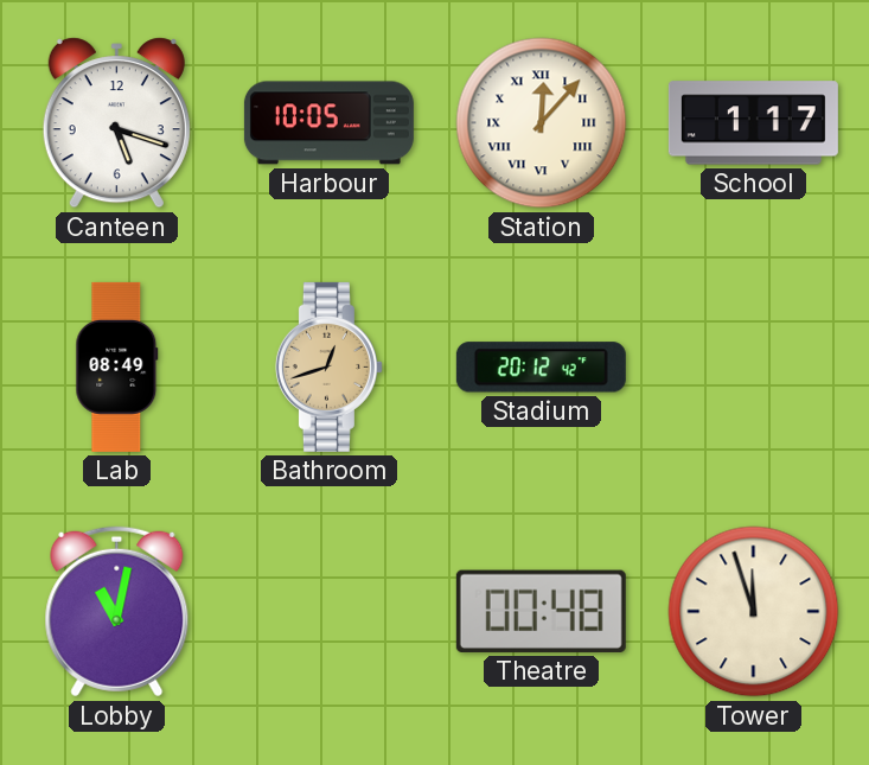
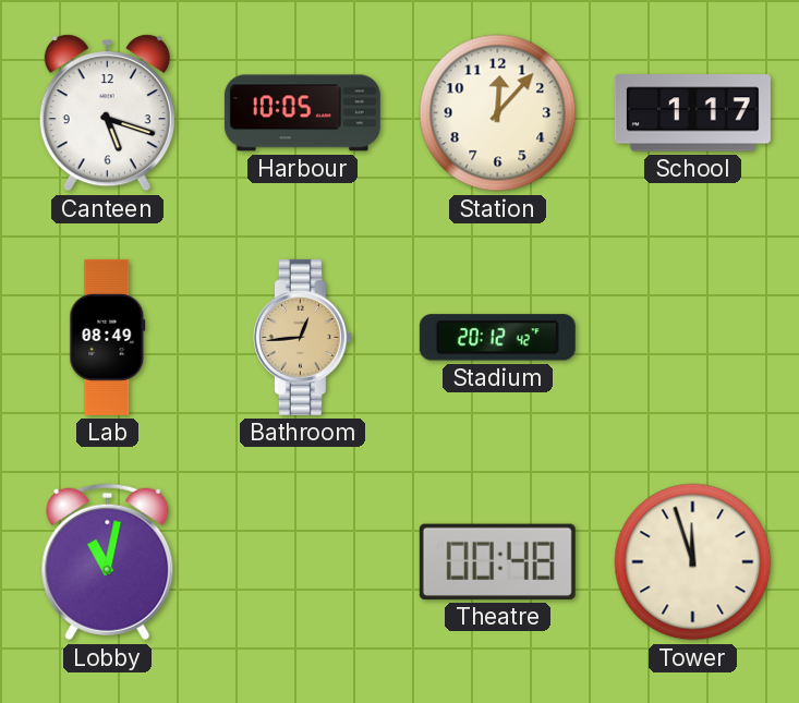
Station numerals: Roman -> Arabic (498, 113)
Bathroom: 12:42 -> 12:44 (302, 337)
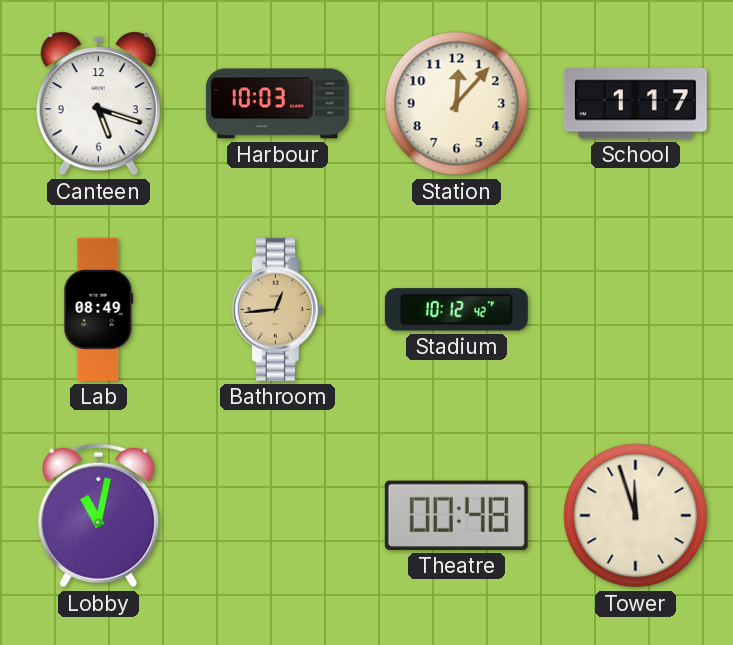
Harbour: 10:05 -> 10:03 (277, 104)
Stadium: 20:12 -> 10:12 (456, 310)
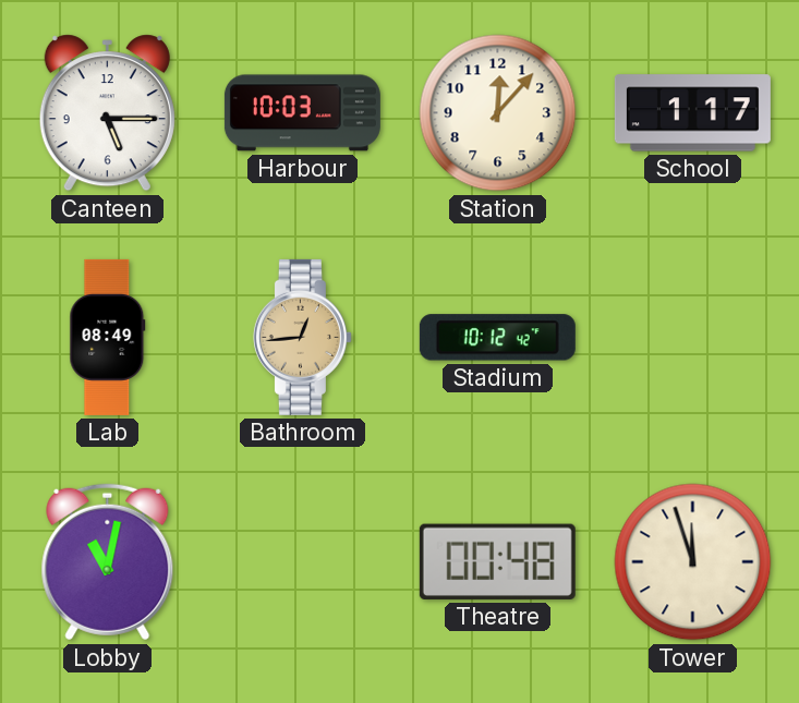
Canteen: 5:18 -> 5:15 (107, 113)
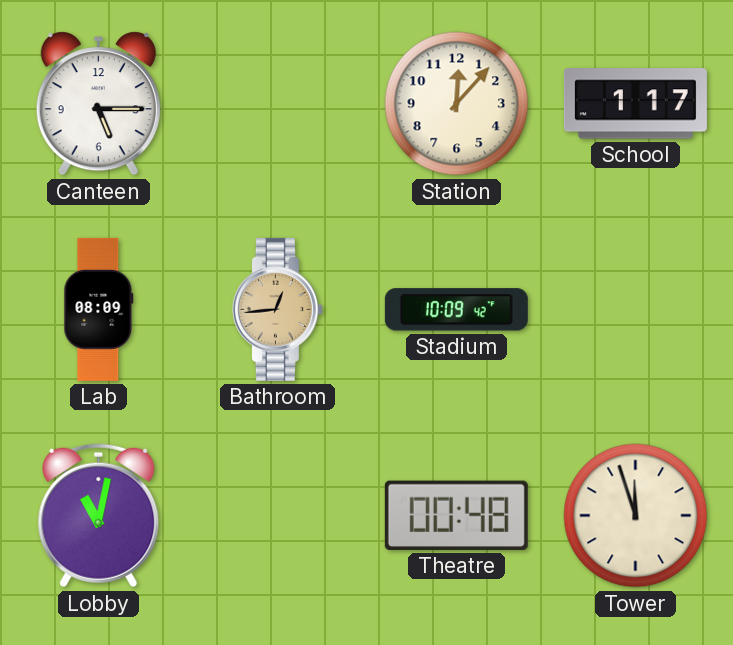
Harbour: 10:03 -> none (302, 113)
Lab: 08:49 -> 08:09 (99, 309)
Stadium: 10:12 -> 10:09 (456, 310)
